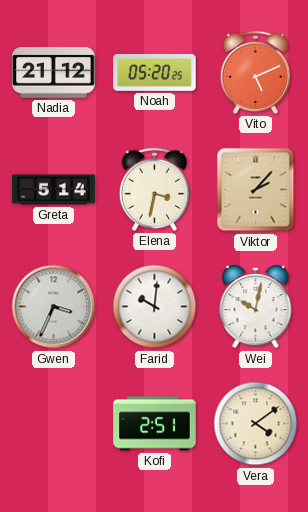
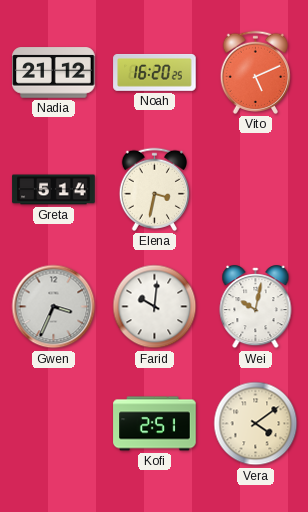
Noah: 05:20 -> 16:20 (155, 72)
Viktor: 2:07 -> none (256, 190)
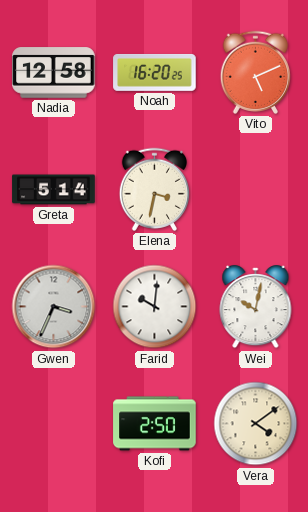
Nadia: 21:12 -> 12:58 (54, 73)
Kofi: 2:51 -> 2:50 (155, 424)
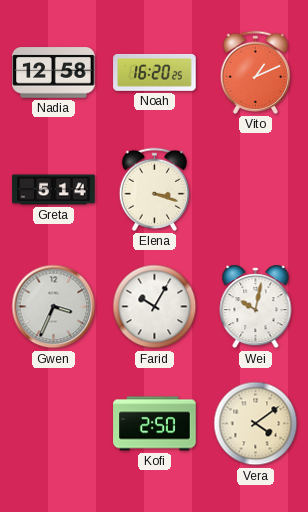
Vito: 5:11 -> 1:11 (255, 72)
Elena: 3:32 -> 3:18 (154, 189)
Farid: 10:01 -> 10:05 (155, 307)
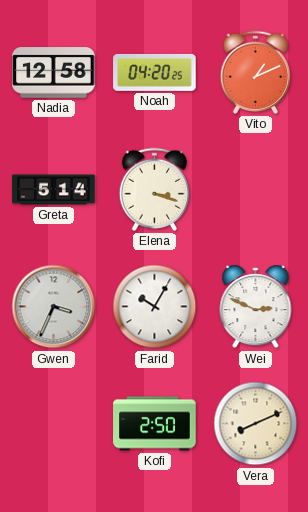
Noah: 16:20 -> 04:20 (155, 72)
Wei: 10:02 -> 2:49 (256, 308)
Vera: 4:09 -> 8:11 (256, 424)
